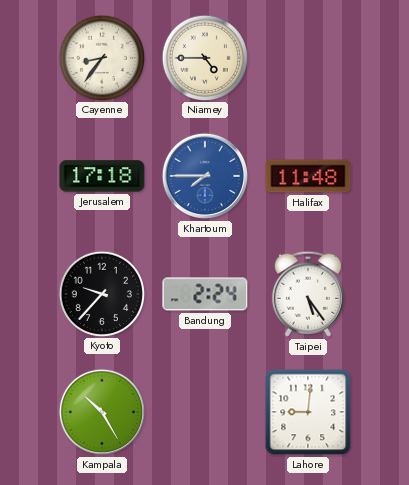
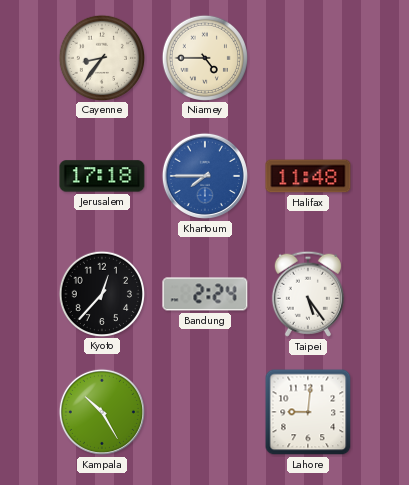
Kyoto: 9:37 -> 12:37 (101, 293)
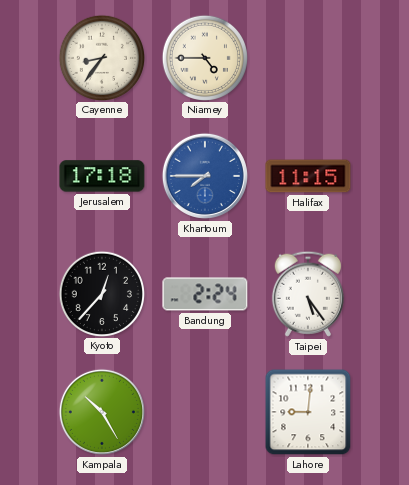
Halifax: 11:48 -> 11:15 (308, 176)
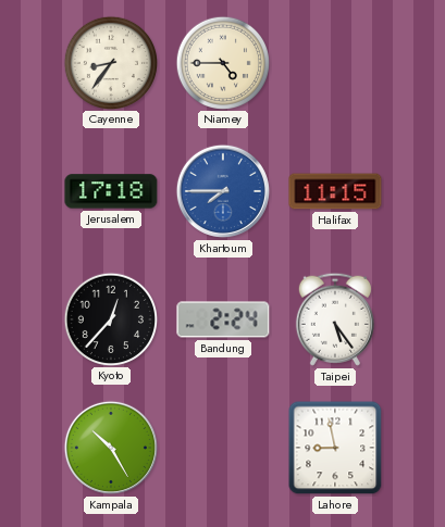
Lahore: 9:01 -> 8:58 (335, 448)
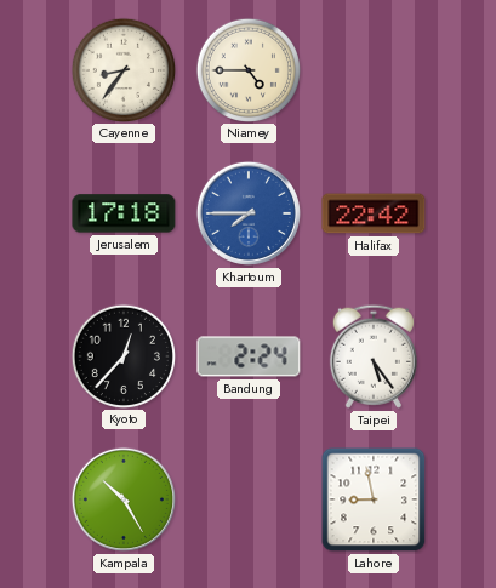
Halifax: 11:15 -> 22:42 (374, 213)
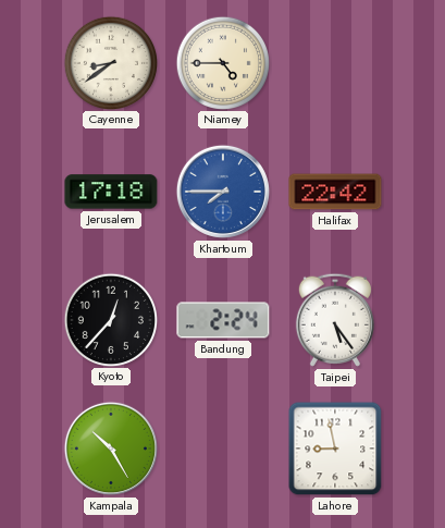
Cayenne: 8:36 -> 8:39 (110, 62)
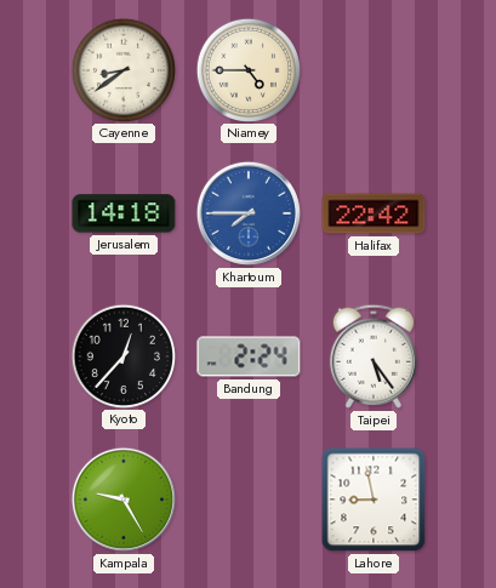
Jerusalem: 17:18 -> 14:18 (124, 213)
Kampala: 10:25 -> 9:25 (124, 499)
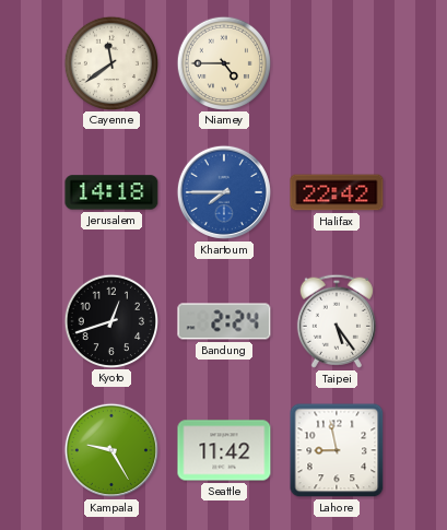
Cayenne: 8:39 -> 11:39 (110, 62)
Kyoto: 12:37 -> 12:42 (110, 320)
Seattle: none -> 11:42 (224, 450)
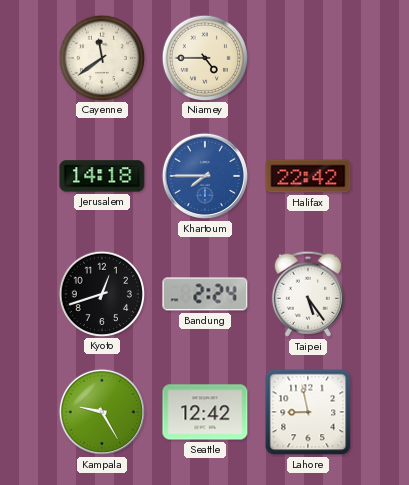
Seattle: 11:42 -> 12:42 (205, 412)
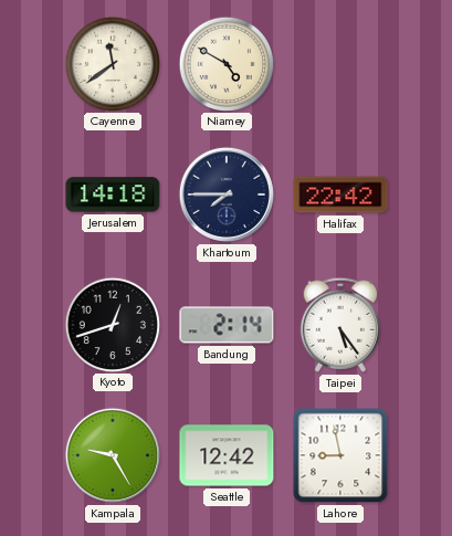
Niamey: 4:45 -> 4:50 (225, 63)
Khartoum dial: blue -> navy (227, 195)
Bandung: 2:24 -> 2:14 (227, 325)
